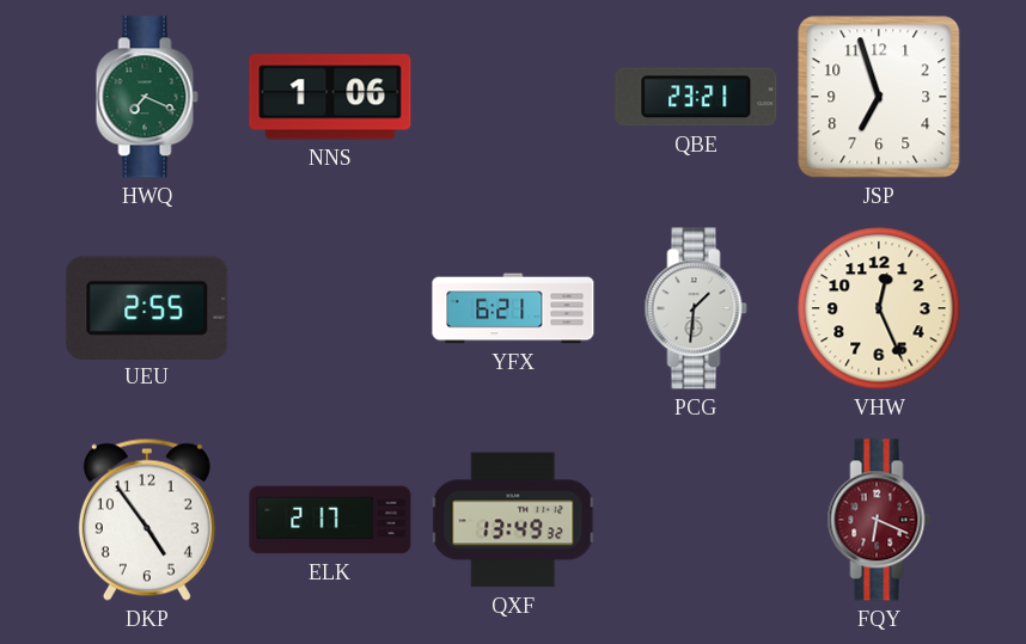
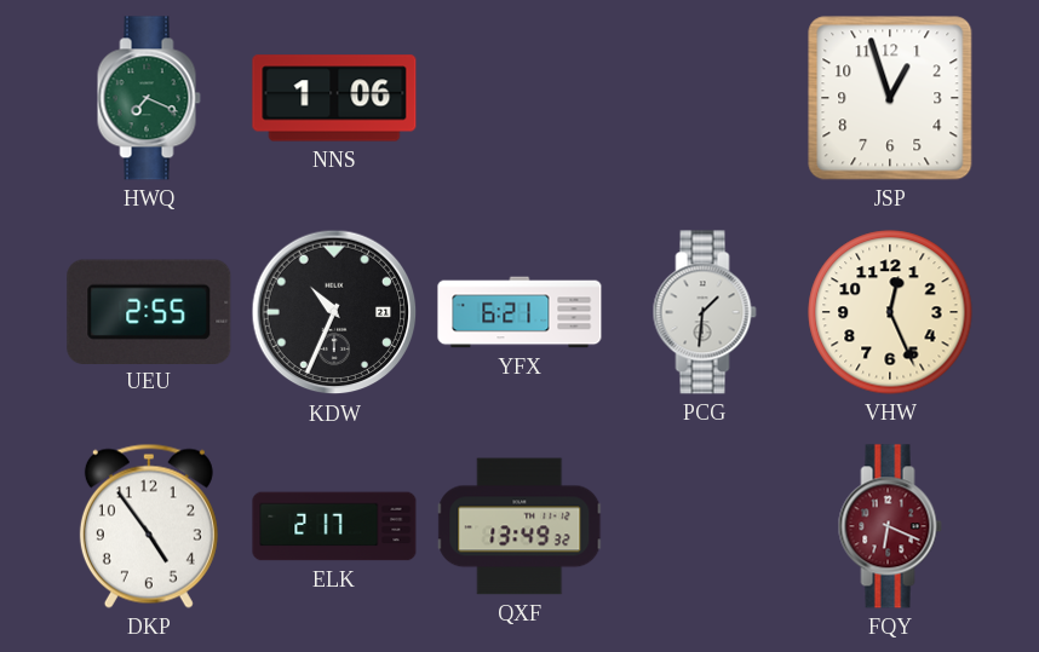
QBE: 23:21 -> none (696, 97)
JSP: 6:57 -> 12:57 (890, 98)
KDW: none -> 10:34 (334, 312)
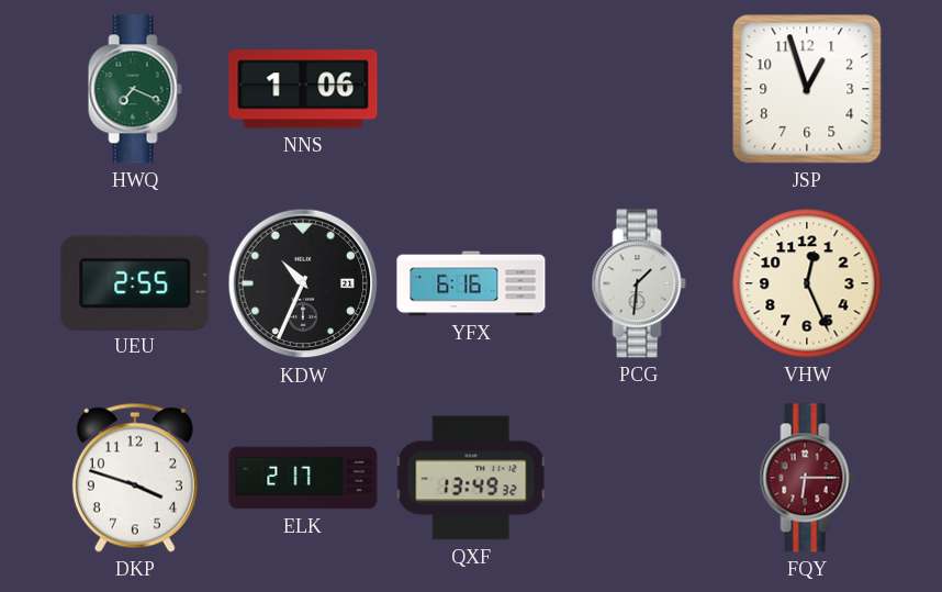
YFX: 6:21 -> 6:16 (471, 283)
DKP: 4:54 -> 3:48 (135, 478)
FQY: 6:19 -> 6:15 (807, 478)
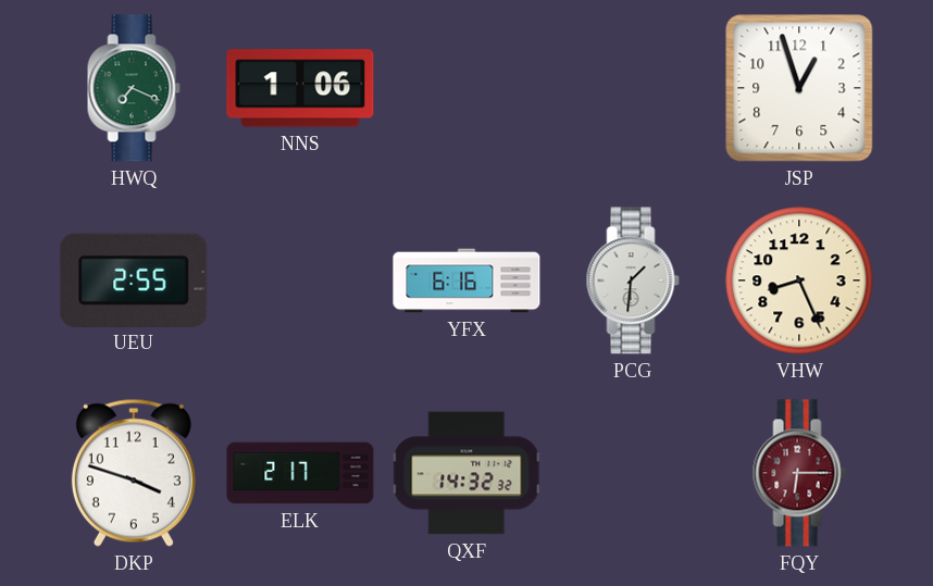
KDW: 10:34 -> none (303, 283)
VHW: 12:26 -> 8:26 (799, 280)
QXF: 13:49 -> 14:32 (468, 473)
